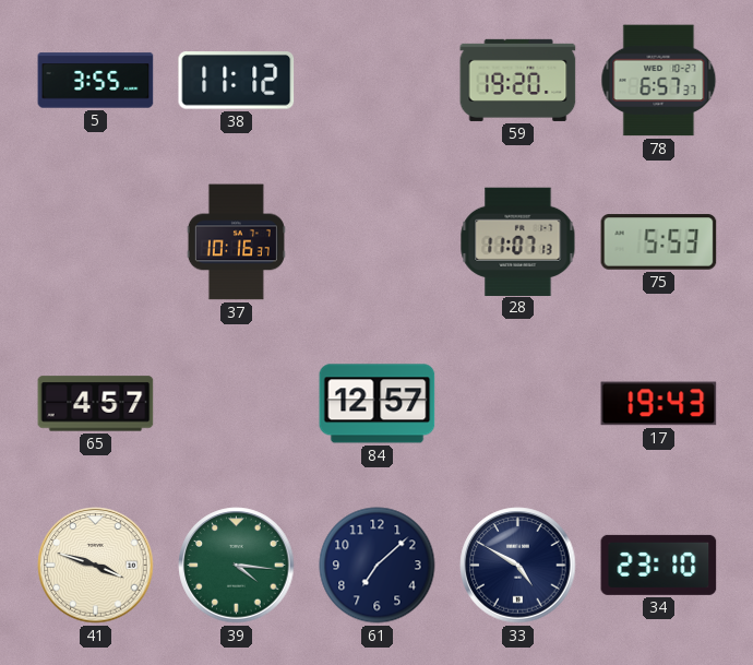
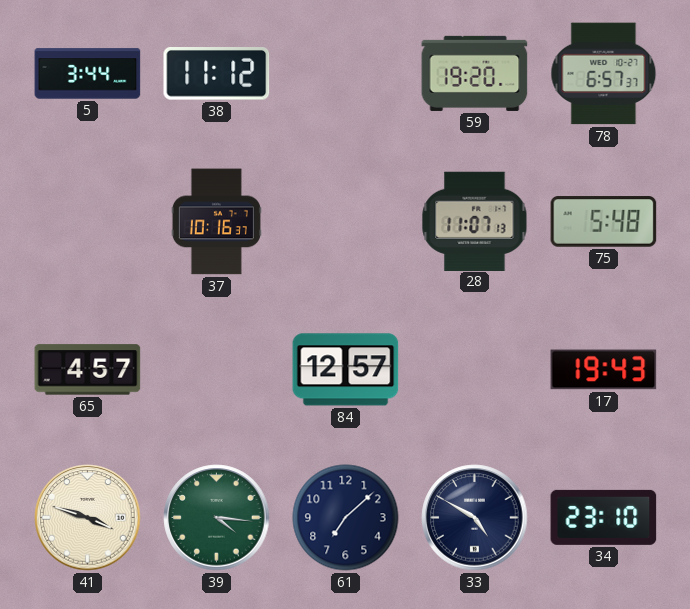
5: 3:55 -> 3:44 (88, 74)
75: 5:53 -> 5:48 (604, 222)
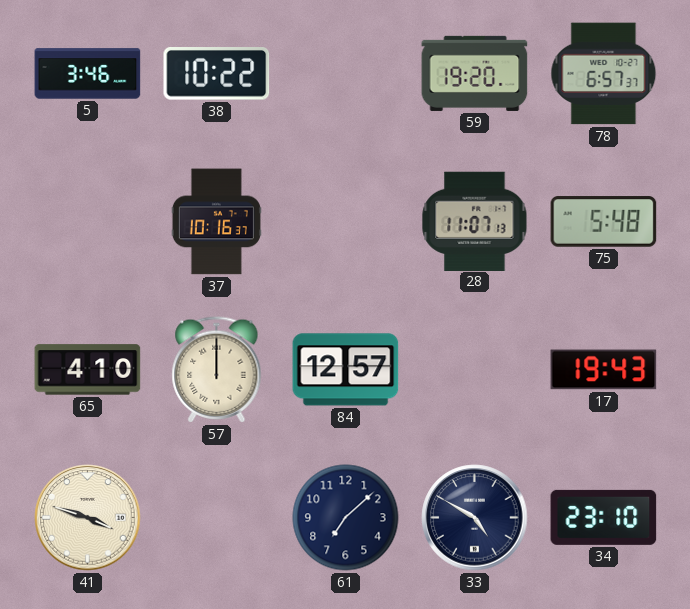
5: 3:44 -> 3:46 (88, 74)
38: 11:12 -> 10:22 (217, 74)
65: 4:57 -> 4:10 (88, 370)
57: none -> 12:00 (217, 370)
39: 4:16 -> none (217, 518)
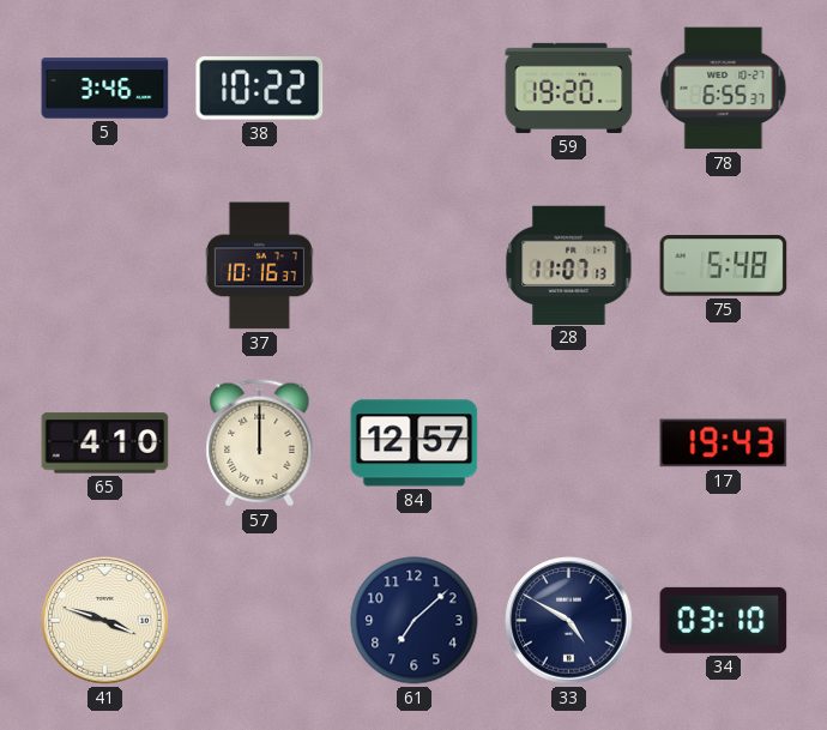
78: 6:57 -> 6:55 (724, 89)
34: 23:10 -> 03:10 (724, 620)
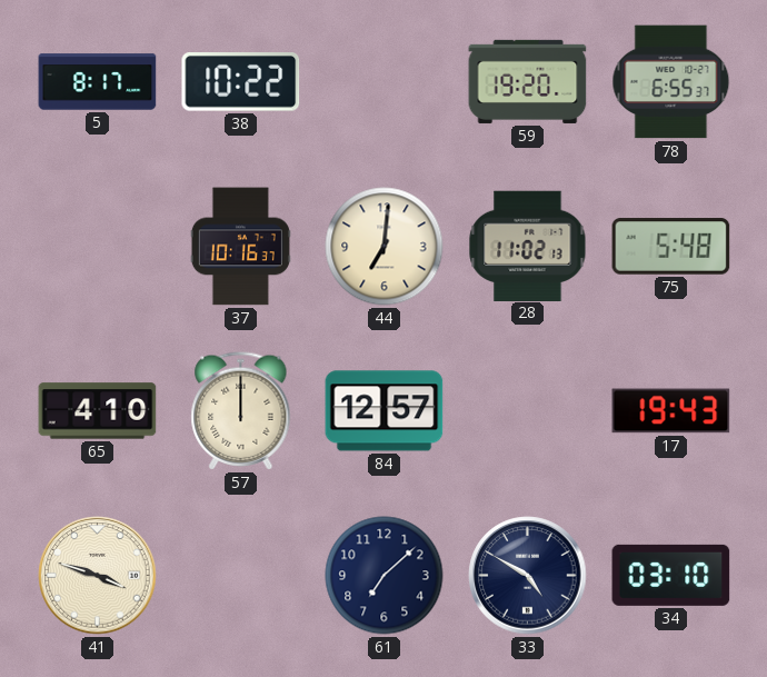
5: 3:46 -> 8:17 (98, 82)
44: none -> 7:01 (385, 247)
28: 11:07 -> 11:02 (528, 246)
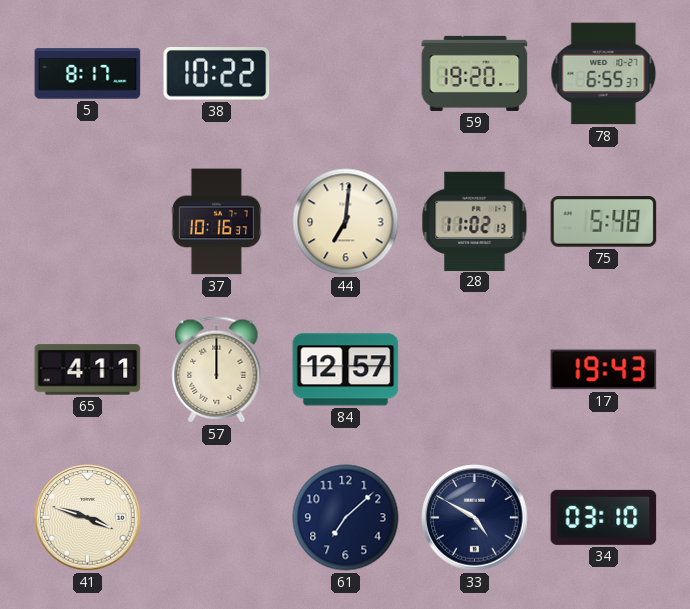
65: 4:10 -> 4:11 (88, 370)
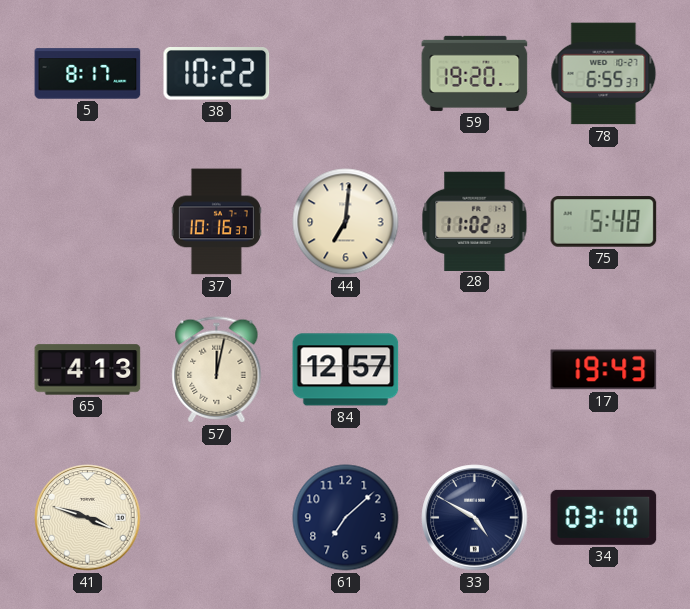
65: 4:11 -> 4:13 (88, 370)
57: 12:00 -> 12:02 (217, 370)
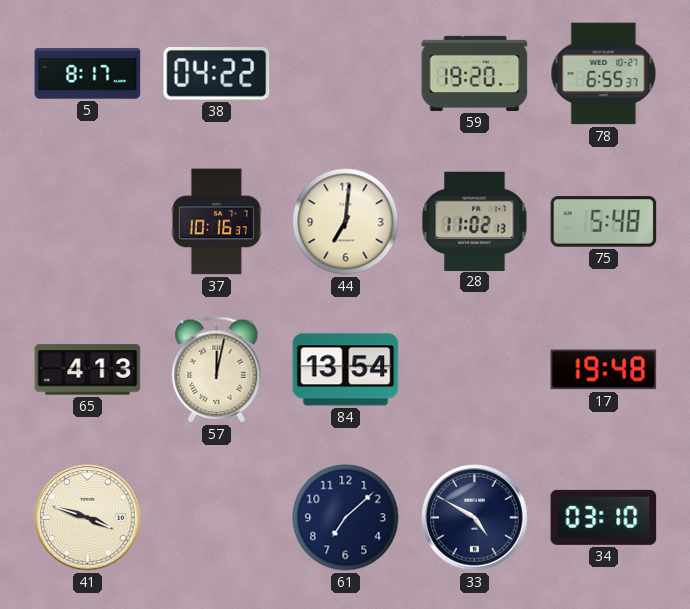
38: 10:22 -> 04:22 (217, 74)
84: 12:57 -> 13:54 (346, 370)
17: 19:43 -> 19:48 (604, 370)
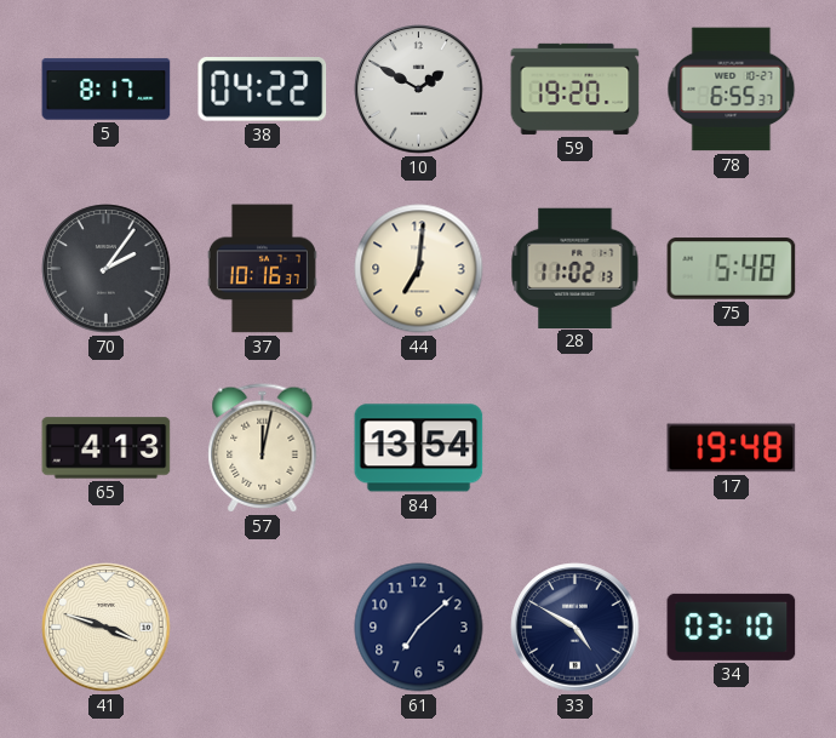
10: none -> 1:50 (419, 90)
70: none -> 2:06 (107, 269)
